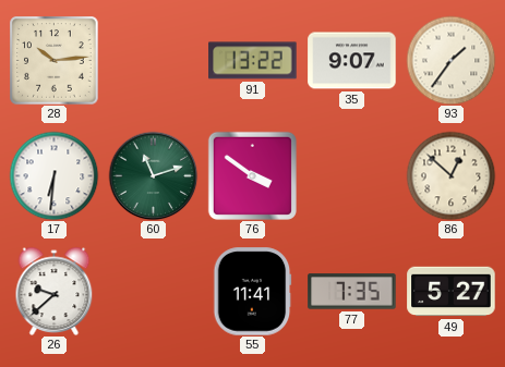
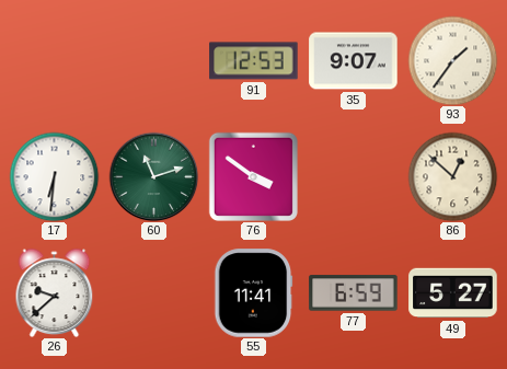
28: 10:14 -> none (55, 61)
91: 13:22 -> 12:53 (254, 61)
77: 7:35 -> 6:59 (354, 293)
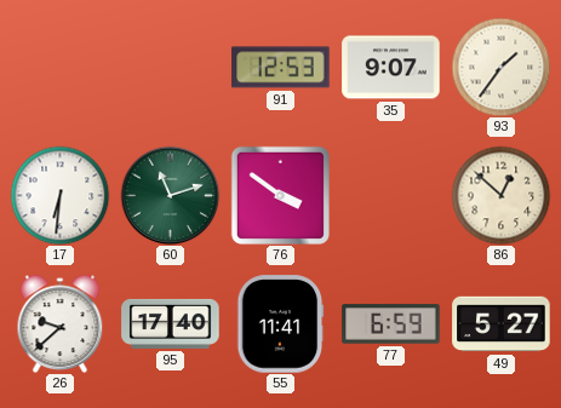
95: none -> 17:40 (171, 323)
